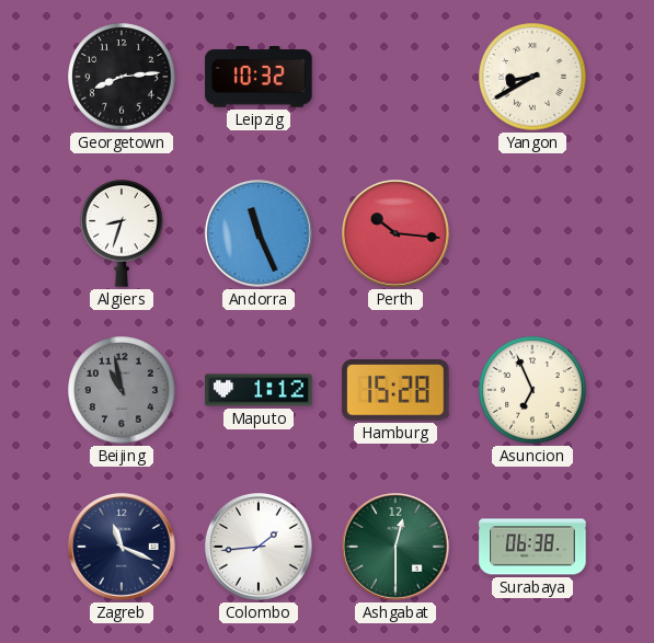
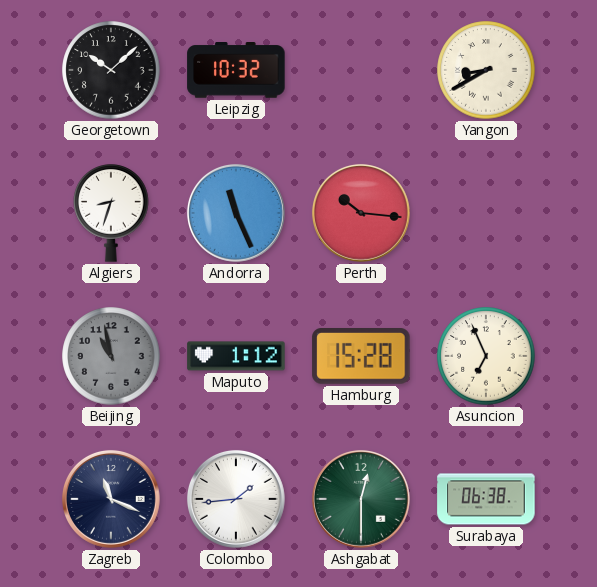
Georgetown: 8:14 -> 10:08 (111, 70)
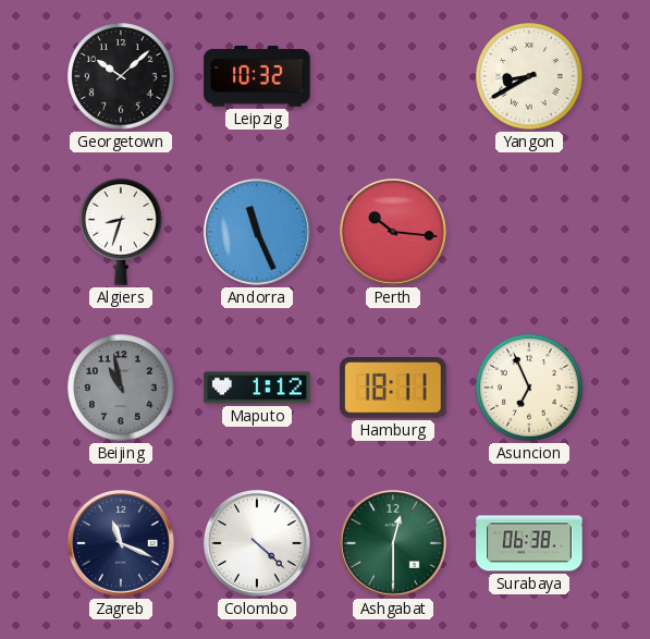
Hamburg: 15:28 -> 18:11 (393, 389)
Colombo: 1:44 -> 4:22 (257, 543)
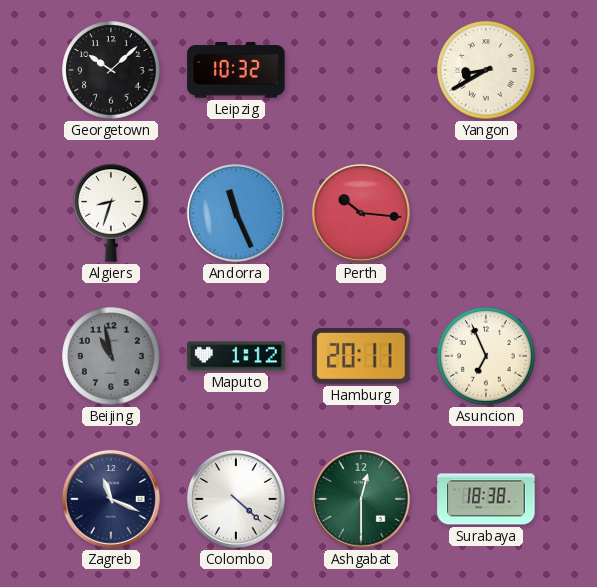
Hamburg: 18:11 -> 20:11 (361, 357)
Surabaya: 06:38 -> 18:38 (486, 499)
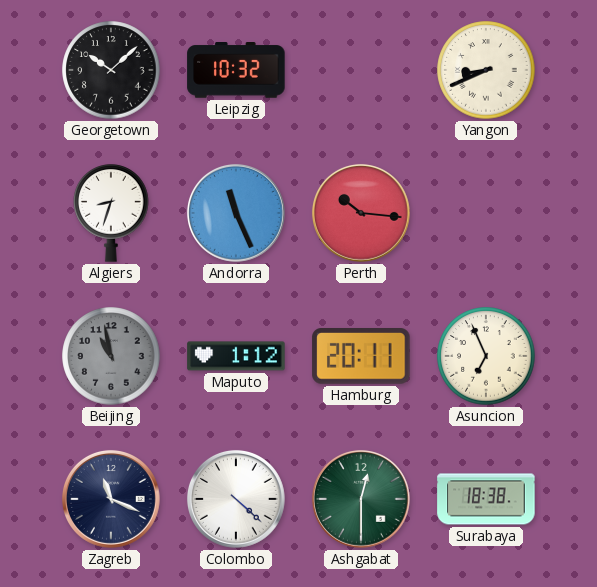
Yangon: 8:40 -> 8:41 (486, 70)
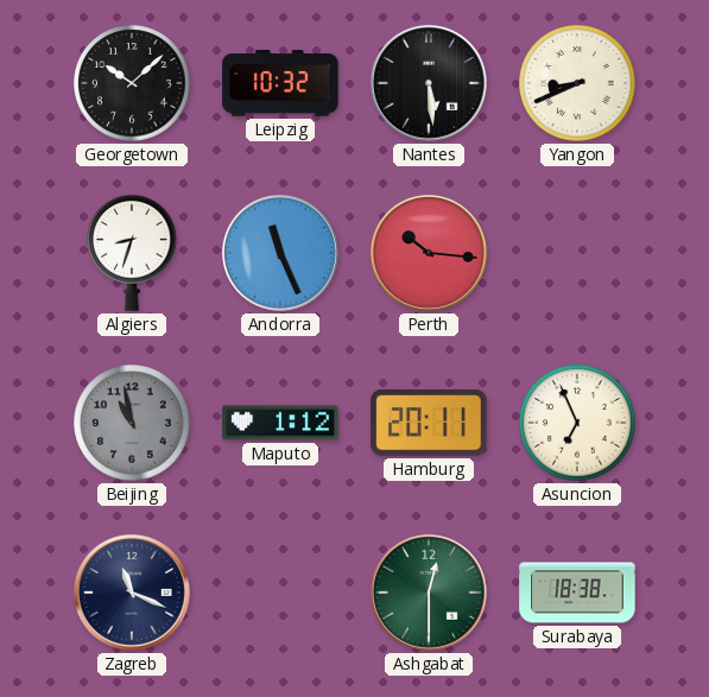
Nantes: none -> 5:29 (429, 83)
Colombo: 4:22 -> none (236, 499)
